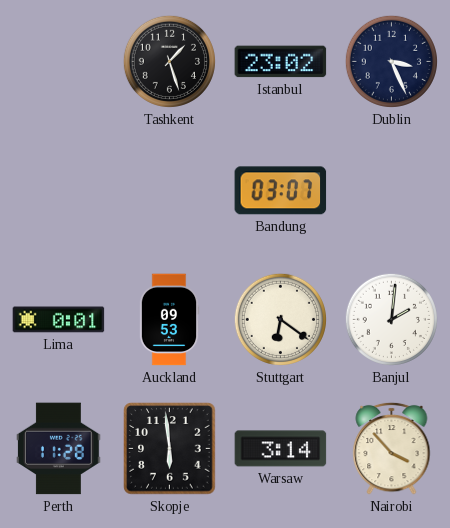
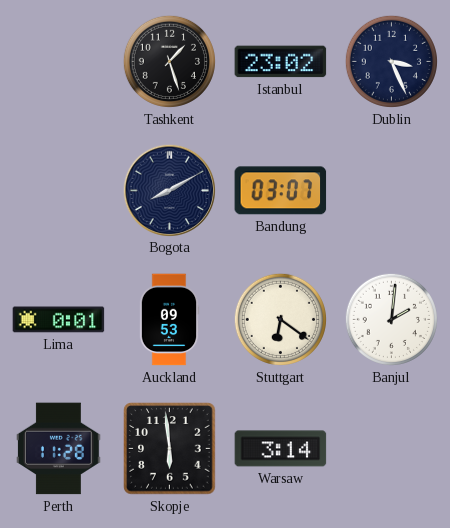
Bogota: none -> 8:10 (169, 190)
Nairobi: 3:53 -> none (392, 448)
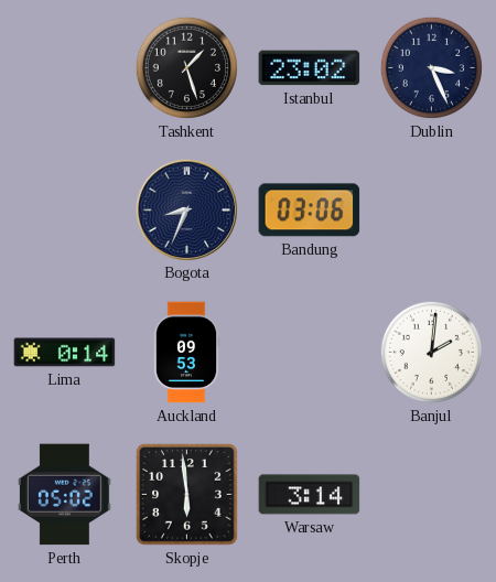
Bogota: 8:10 -> 8:34 (186, 209)
Bandung: 03:07 -> 03:06 (310, 211)
Lima: 0:01 -> 0:14 (65, 353)
Stuttgart: 6:21 -> none (280, 319)
Perth: 11:28 -> 05:02 (65, 495)
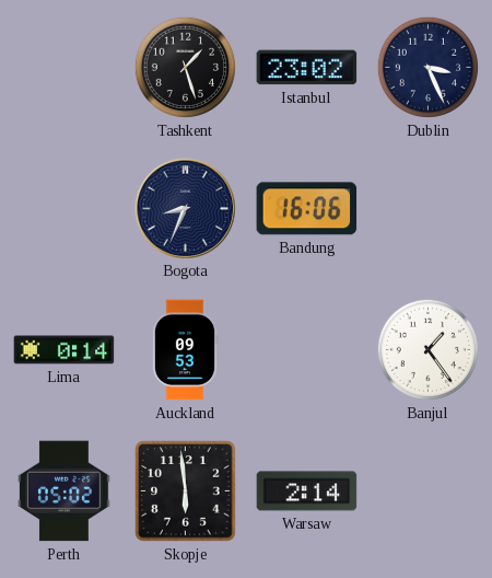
Bandung: 03:06 -> 16:06 (307, 209)
Banjul: 2:01 -> 1:24 (427, 349)
Warsaw: 3:14 -> 2:14 (307, 492)
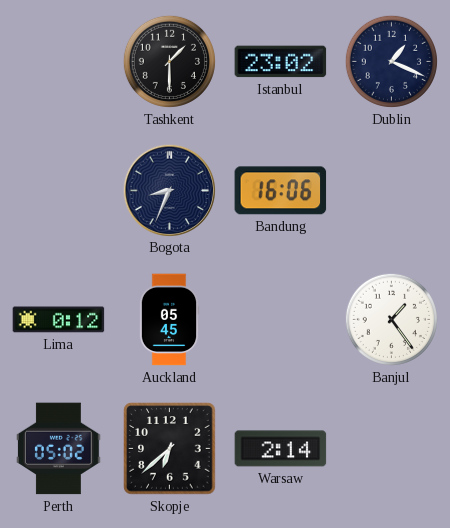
Tashkent: 1:27 -> 1:30 (169, 61)
Dublin: 3:26 -> 1:19 (391, 61)
Lima: 0:14 -> 0:12 (59, 320)
Auckland: 09:53 -> 05:45 (169, 320)
Skopje: 5:59 -> 6:38 (170, 449)
